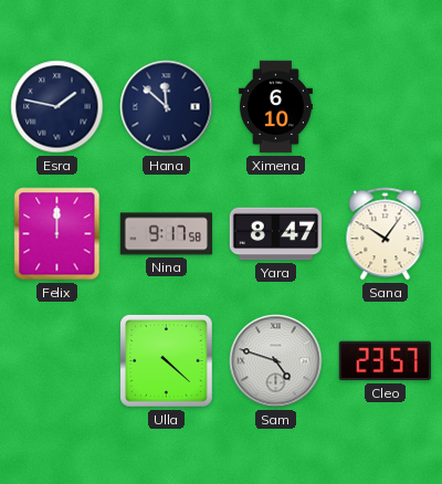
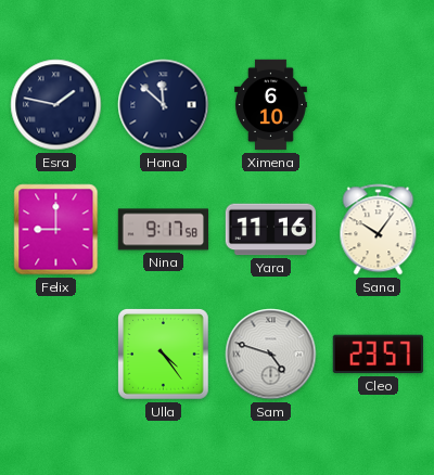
Felix: 12:00 -> 9:00 (56, 230)
Yara: 8:47 -> 11:16 (271, 230)
Ulla: 4:22 -> 4:24 (164, 355)
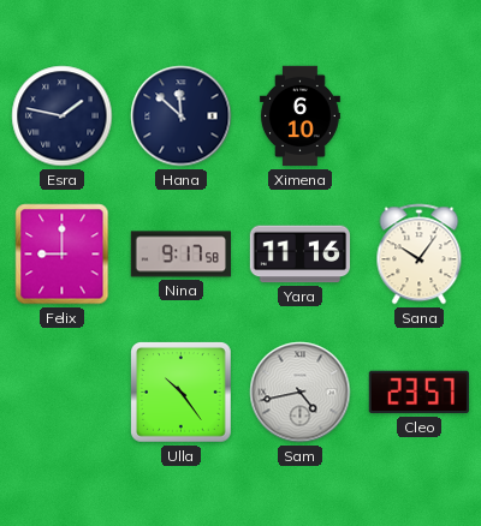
Ulla: 4:24 -> 10:24 (182, 393)
Sam: 4:48 -> 4:43 (301, 393)
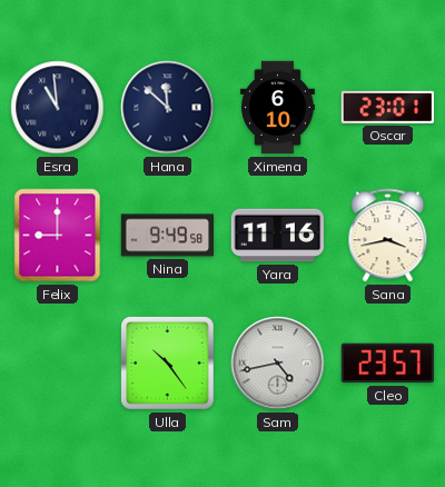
Esra: 1:47 -> 10:59 (58, 108)
Oscar: none -> 23:01 (387, 107)
Nina: 9:17 -> 9:49 (168, 236)
Sana: 10:06 -> 3:43 (388, 236)
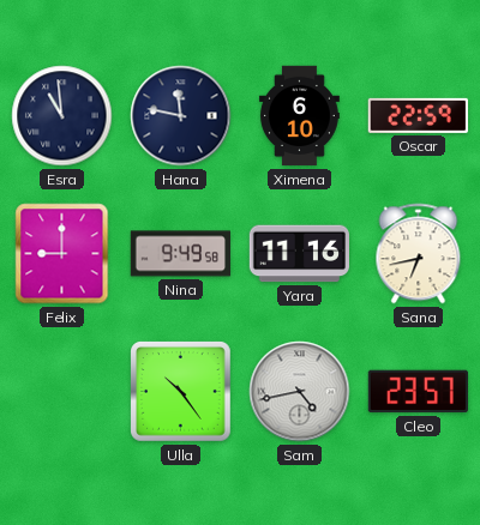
Hana: 11:52 -> 11:47 (181, 116)
Oscar: 23:01 -> 22:59 (418, 115)
Sana: 3:43 -> 6:43 (419, 254)
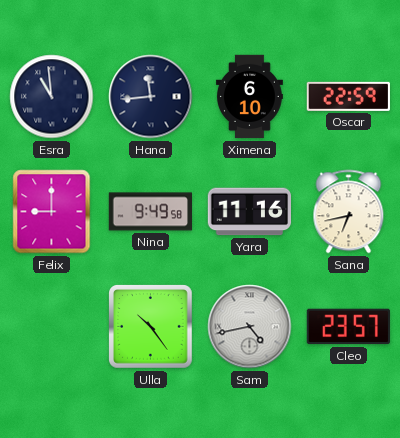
Hana: 11:47 -> 11:44 (151, 97)
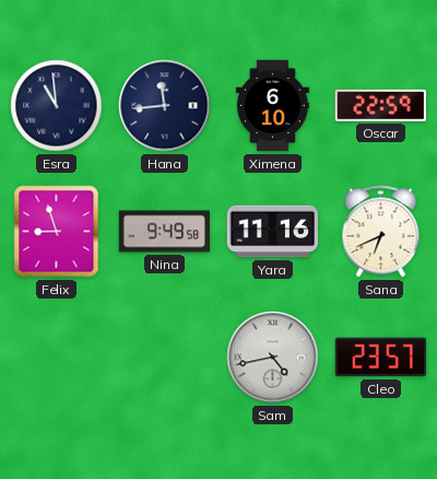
Felix: 9:00 -> 8:57 (57, 232)
Sana: 6:43 -> 6:41 (381, 232)
Ulla: 10:24 -> none (151, 327)
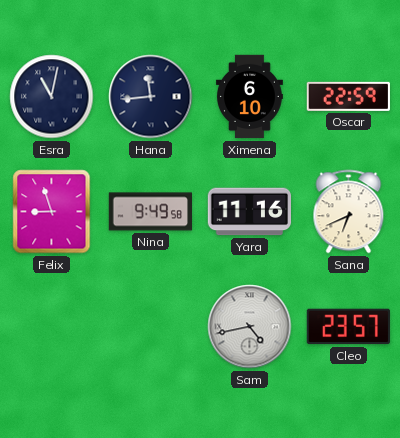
Esra: 10:59 -> 11:02 (52, 97)
